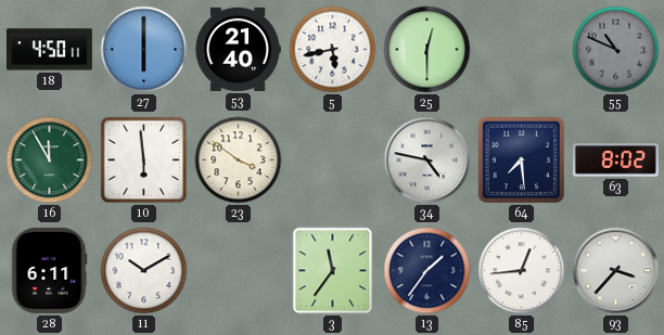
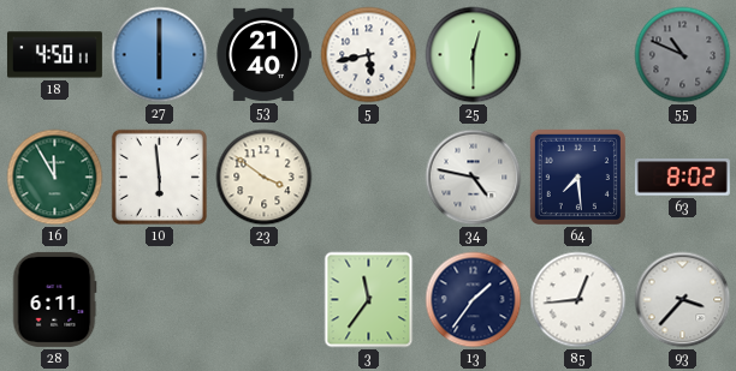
11: 10:10 -> none (144, 271)
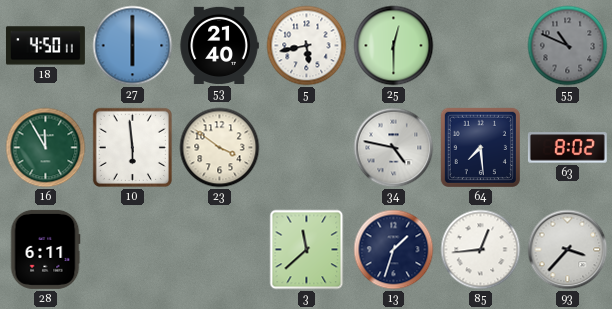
3: 11:36 -> 11:38 (307, 250)
13: 1:36 -> 1:33 (394, 250)
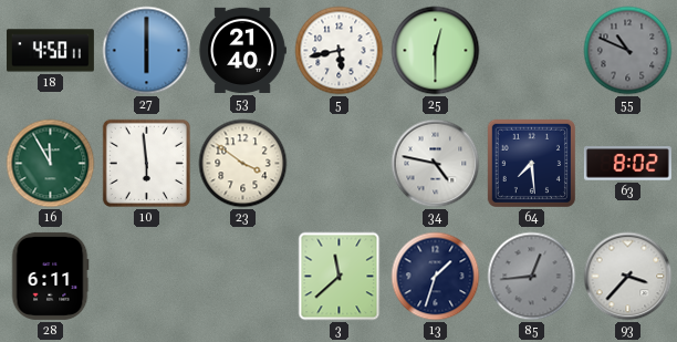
85 dial: white -> grey (532, 277)
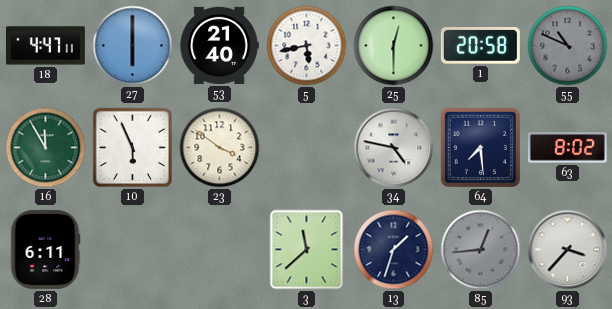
18: 4:50 -> 4:47 (45, 46)
1: none -> 20:58 (480, 46)
10: 5:59 -> 5:56 (132, 147)
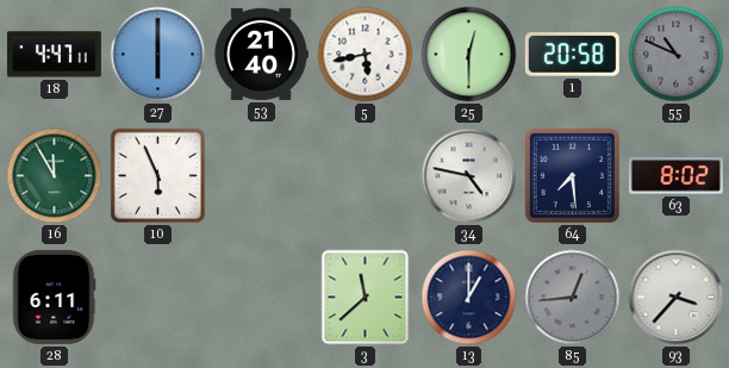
23: 3:51 -> none (220, 148)
13: 1:33 -> 1:00 (469, 298)
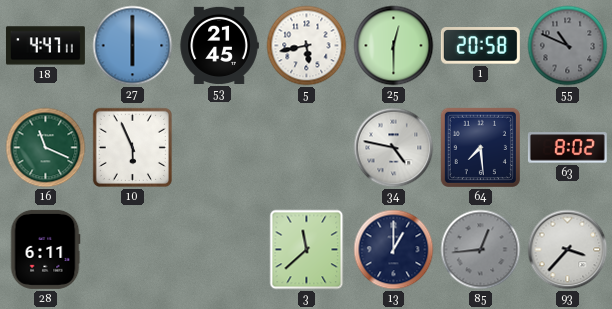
53: 21:40 -> 21:45 (219, 45)
16: 11:55 -> 11:19 (46, 148)
